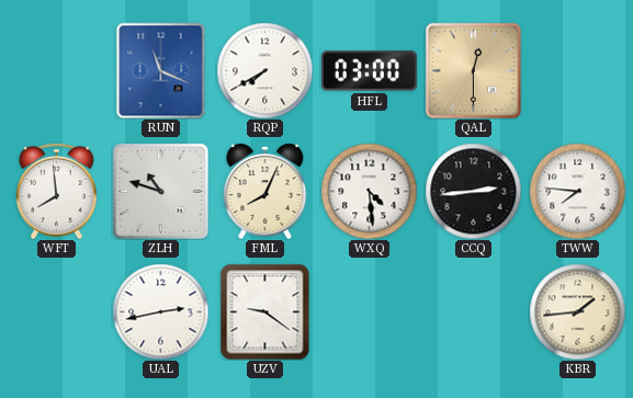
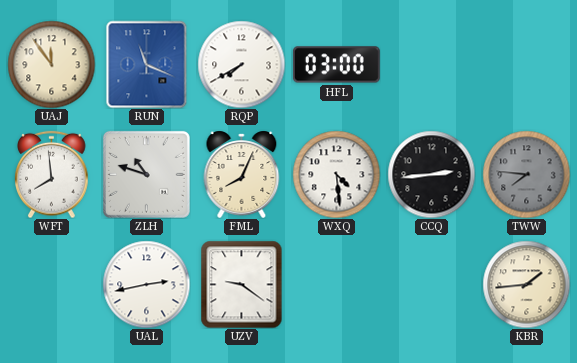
UAJ: none -> 11:54 (51, 64)
QAL: 12:30 -> none (473, 70)
TWW dial: white -> grey (526, 174)
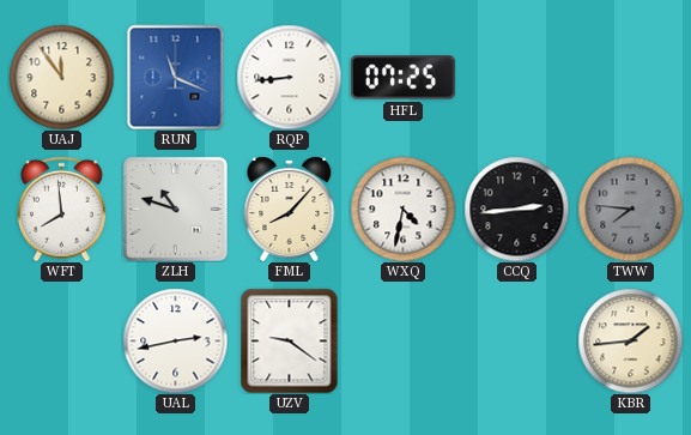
RQP: 7:40 -> 8:44 (289, 77)
HFL: 03:00 -> 07:25 (402, 78)
FML: 8:04 -> 8:07 (290, 209)
WXQ: 4:29 -> 4:32 (402, 209)
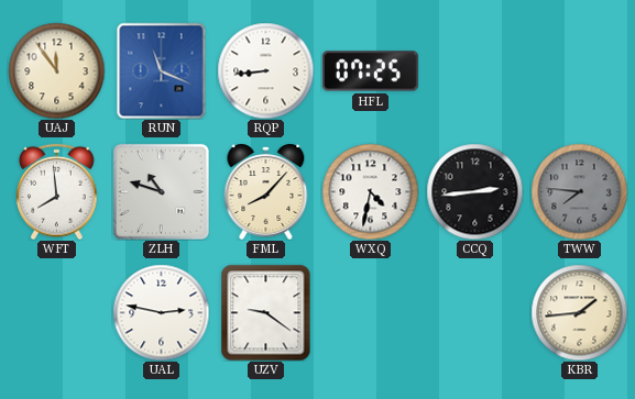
UAL: 2:43 -> 2:47 (161, 312)
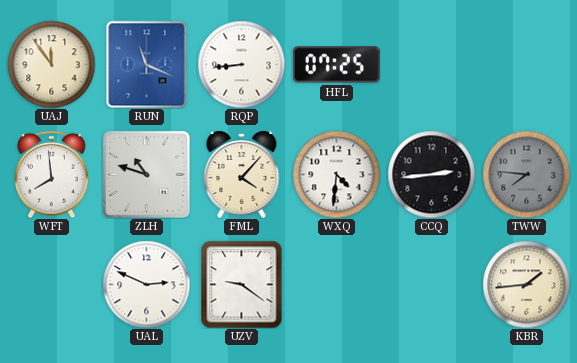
FML: 8:07 -> 4:07 (242, 174)
WXQ: 4:32 -> 4:31 (336, 174)
UAL: 2:47 -> 2:49 (146, 284)
